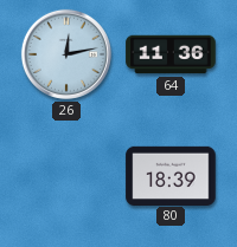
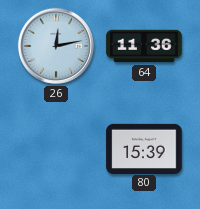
80: 18:39 -> 15:39 (144, 148)
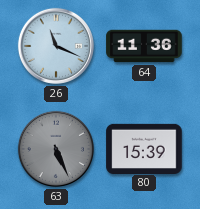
26: 12:13 -> 11:19 (56, 46)
63: none -> 5:26 (56, 149)
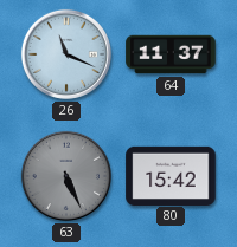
64: 11:36 -> 11:37 (171, 54)
80: 15:39 -> 15:42 (171, 175)
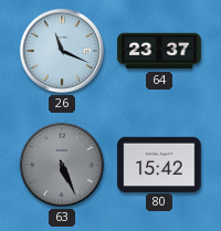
64: 11:37 -> 23:37 (159, 51)
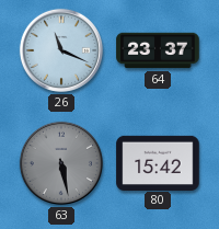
63: 5:26 -> 5:28 (61, 163)
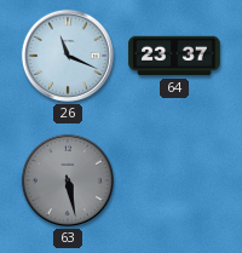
80: 15:42 -> none (158, 162)
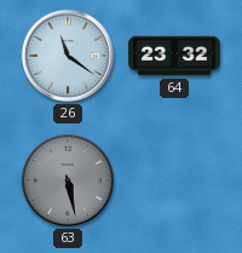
26: 11:19 -> 11:21 (68, 56)
64: 23:37 -> 23:32 (174, 56)
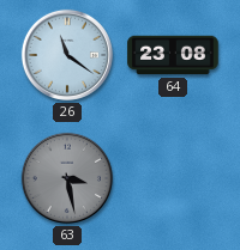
64: 23:32 -> 23:08 (173, 55)
63: 5:28 -> 3:28 (67, 178)
